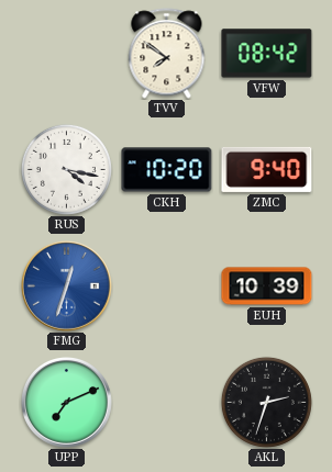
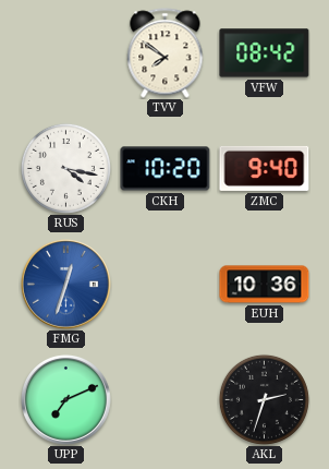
EUH: 10:39 -> 10:36 (265, 285)
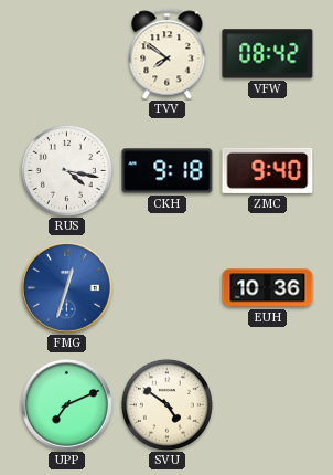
CKH: 10:20 -> 9:18 (168, 171)
SVU: none -> 4:51 (166, 404)
AKL: 2:33 -> none (264, 399)
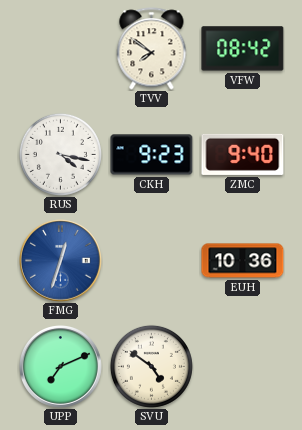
CKH: 9:18 -> 9:23 (152, 155)
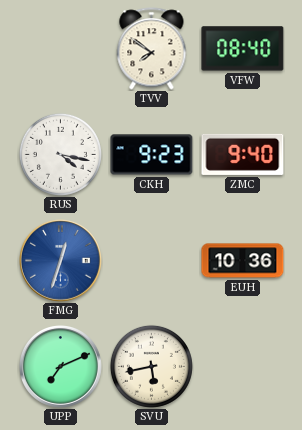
VFW: 08:42 -> 08:40 (243, 49)
SVU: 4:51 -> 5:43 (151, 366)
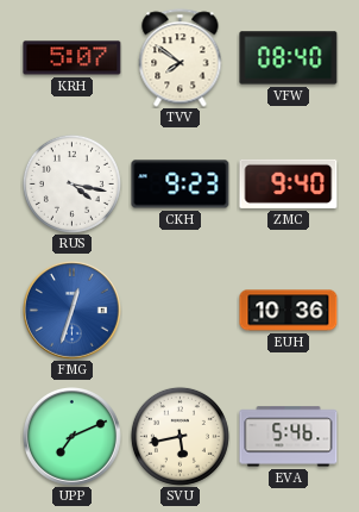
KRH: none -> 5:07 (73, 58)
EVA: none -> 5:46 (289, 437)
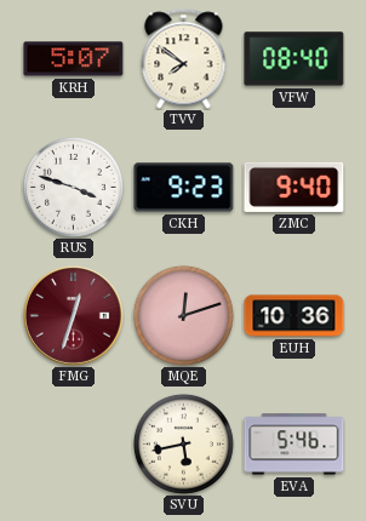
RUS: 4:17 -> 3:48 (73, 187)
FMG dial: blue -> burgundy (74, 316)
MQE: none -> 12:12 (183, 315)
UPP: 7:11 -> none (73, 437)
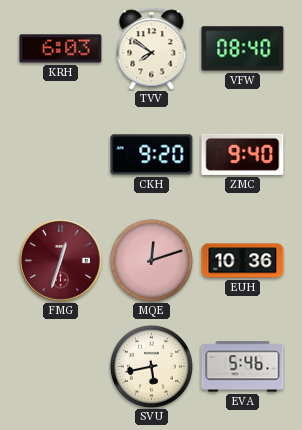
KRH: 5:07 -> 6:03 (61, 49)
RUS: 3:48 -> none (73, 187)
CKH: 9:23 -> 9:20 (152, 155)
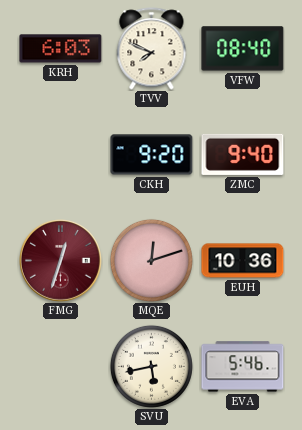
TVV: 7:51 -> 7:49 (152, 49)
